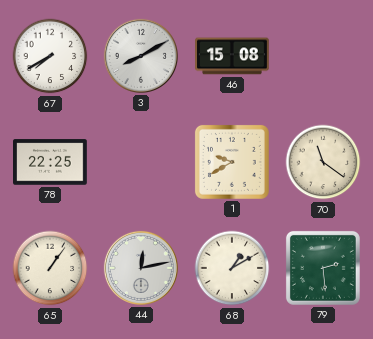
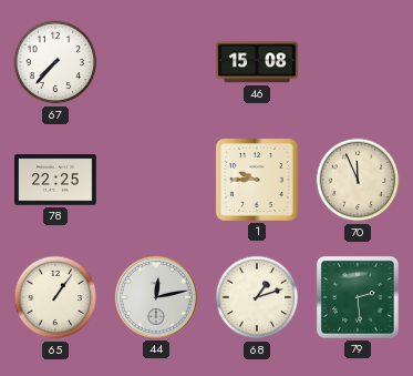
67: 7:40 -> 7:37 (55, 62)
3: 8:10 -> none (141, 56)
1: 9:40 -> 9:45 (257, 180)
70: 11:21 -> 11:56 (358, 180)
68: 1:10 -> 1:12 (257, 297)
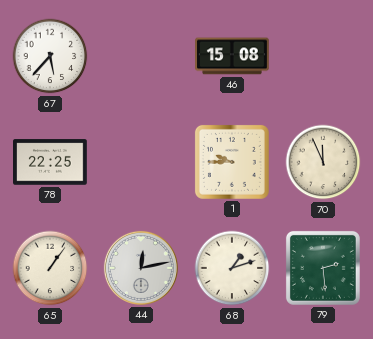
67: 7:37 -> 5:37 (50, 56)
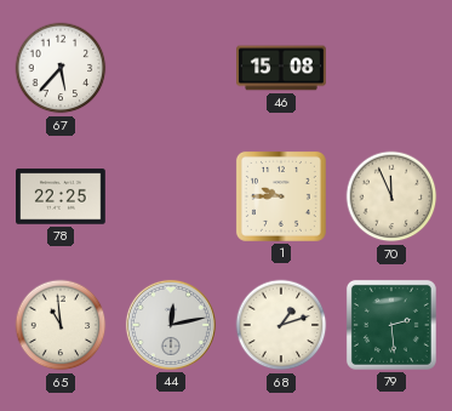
65: 1:06 -> 10:59 (61, 325)
